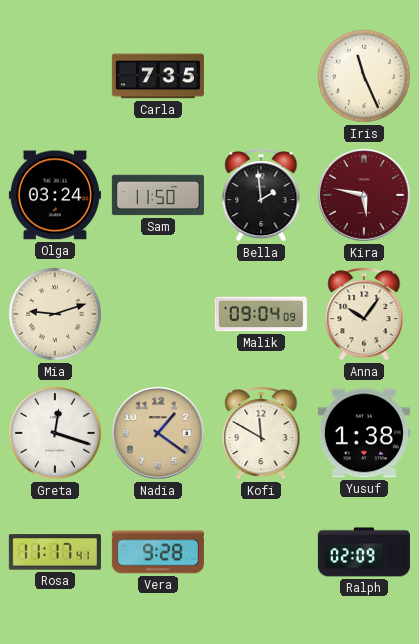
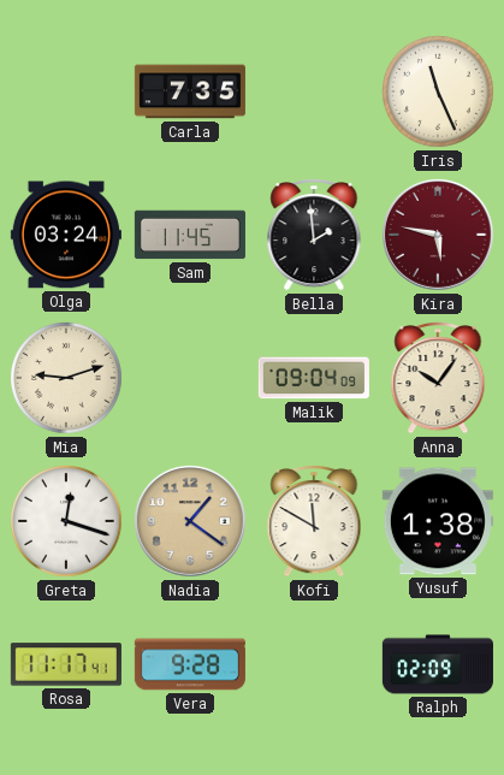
Sam: 11:50 -> 11:45 (190, 235)
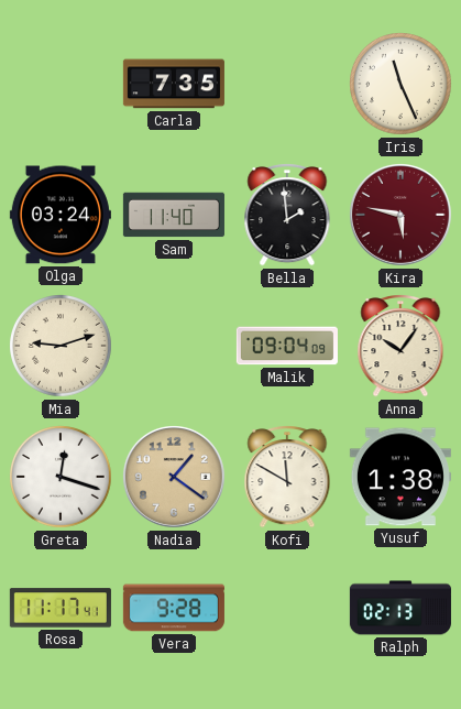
Sam: 11:45 -> 11:40 (174, 215)
Ralph: 02:09 -> 02:13 (400, 608)
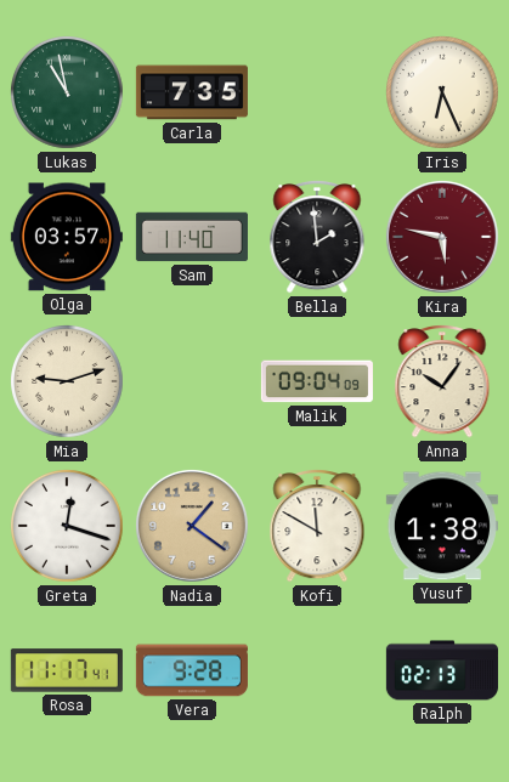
Lukas: none -> 10:58 (68, 93)
Iris: 11:26 -> 6:26 (443, 93)
Olga: 03:24 -> 03:57 (67, 237)
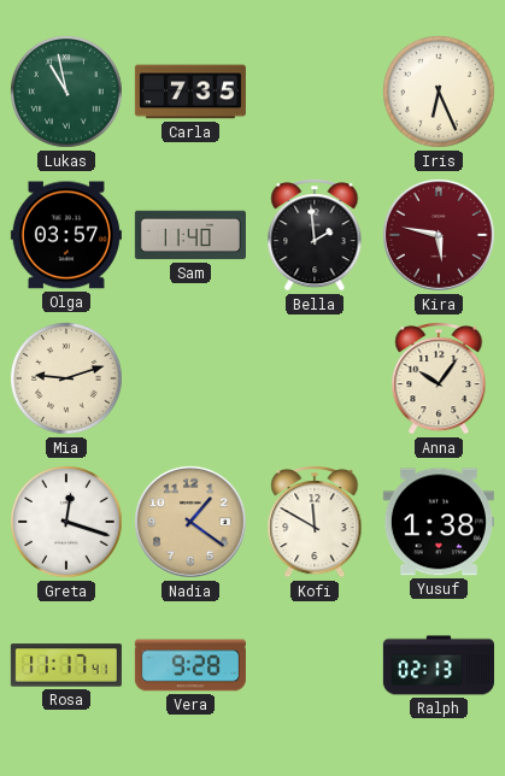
Malik: 09:04 -> none (317, 381)
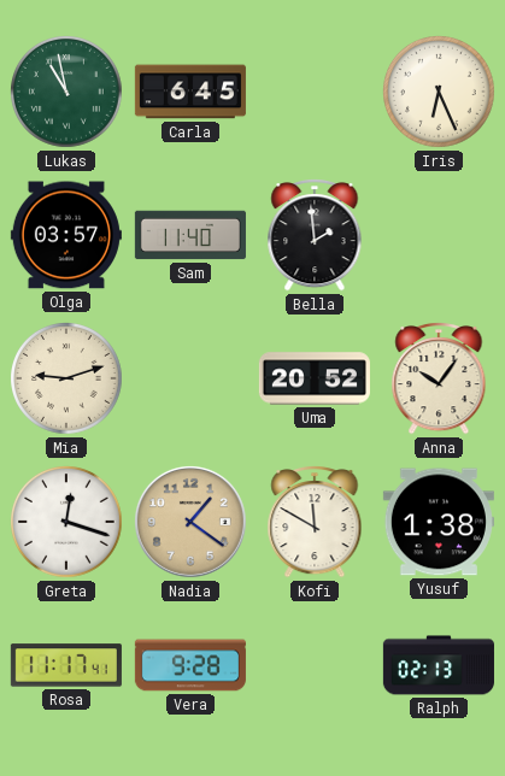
Carla: 7:35 -> 6:45 (190, 92)
Kira: 5:47 -> none (439, 235)
Uma: none -> 20:52 (315, 378)
